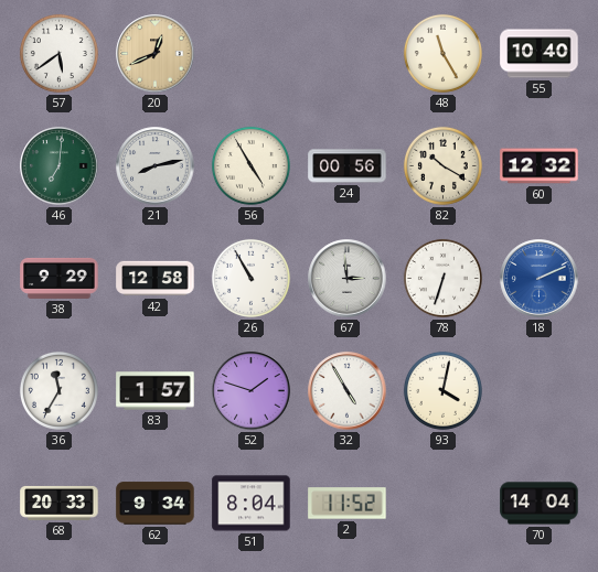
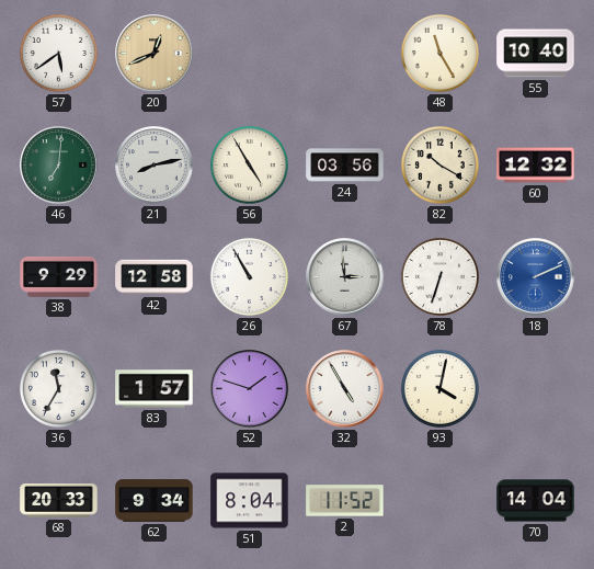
24: 00:56 -> 03:56 (345, 166)
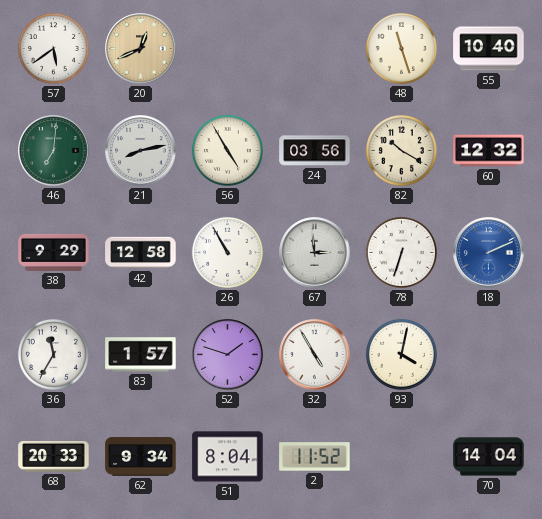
48: 11:25 -> 11:27 (401, 48)
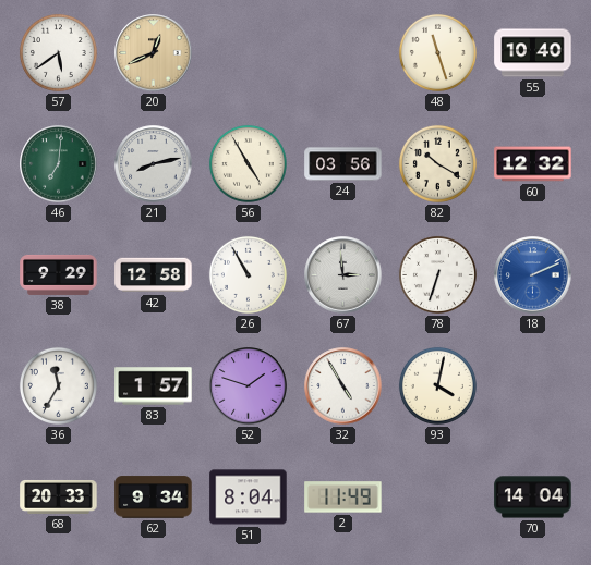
2: 11:52 -> 11:49 (343, 498)
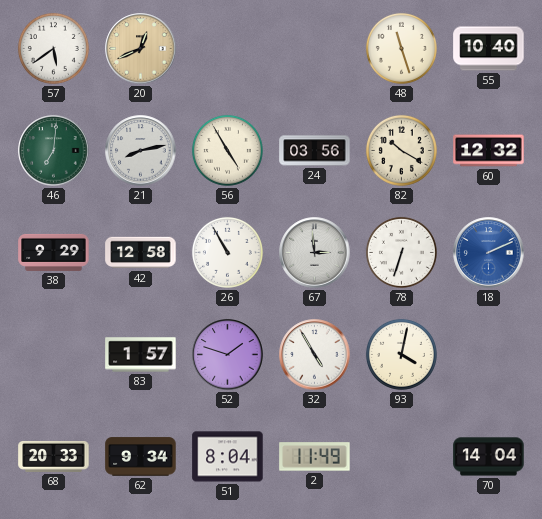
36: 11:35 -> none (58, 385)
